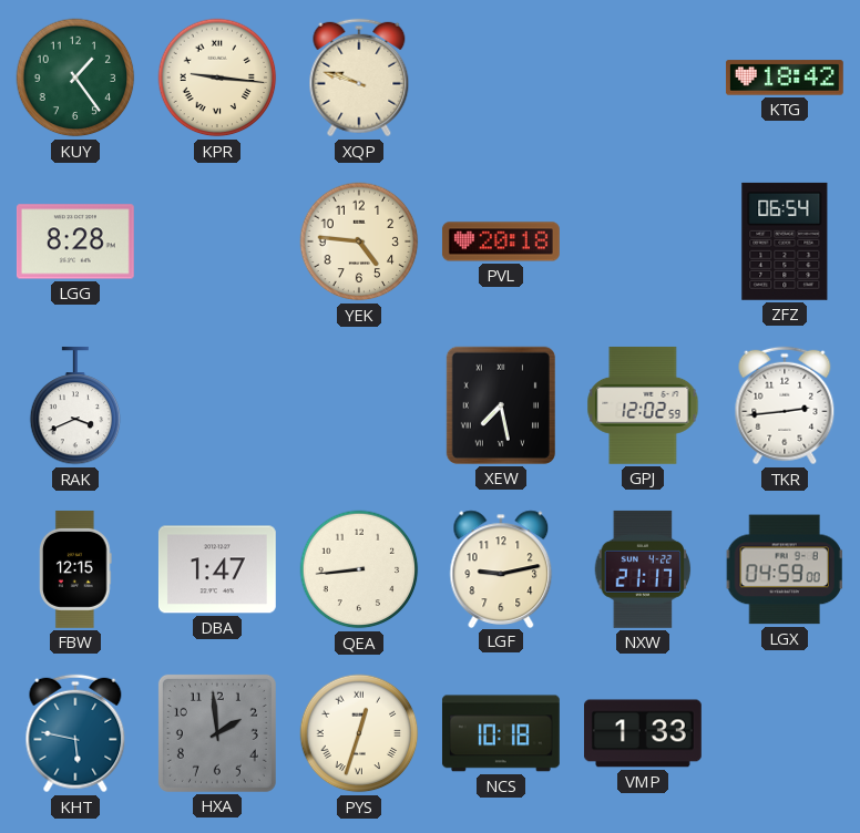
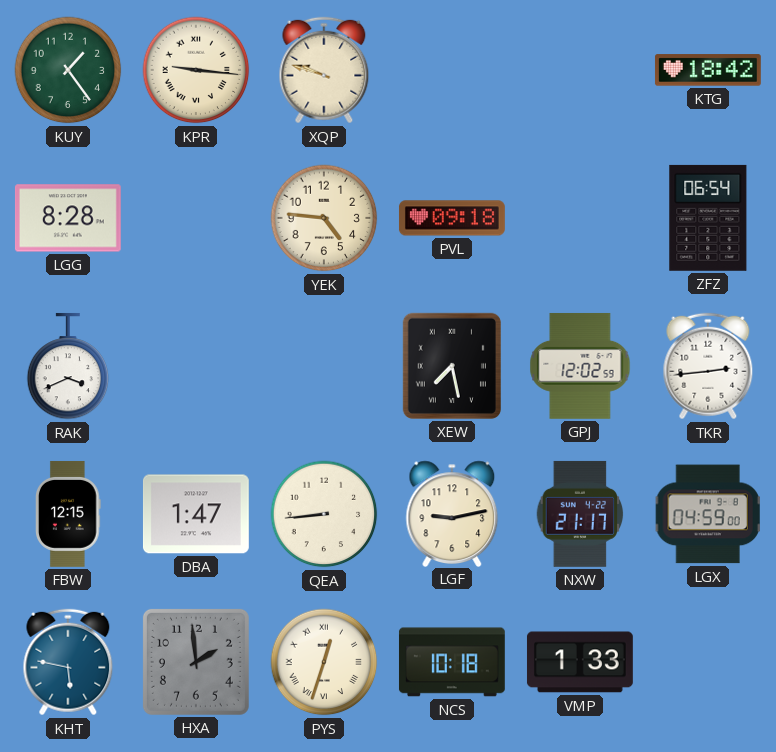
PVL: 20:18 -> 09:18 (452, 218)
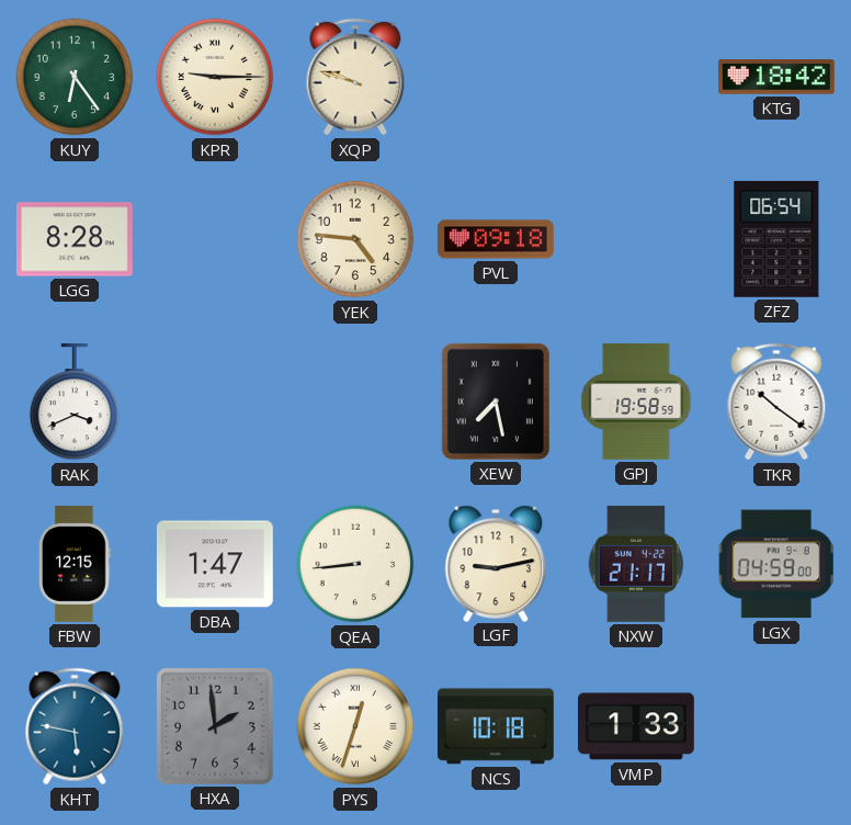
KUY: 1:24 -> 6:24 (75, 77)
KPR: 9:16 -> 9:15 (215, 77)
GPJ: 12:02 -> 19:58 (636, 402)
TKR: 2:44 -> 10:21 (776, 402)
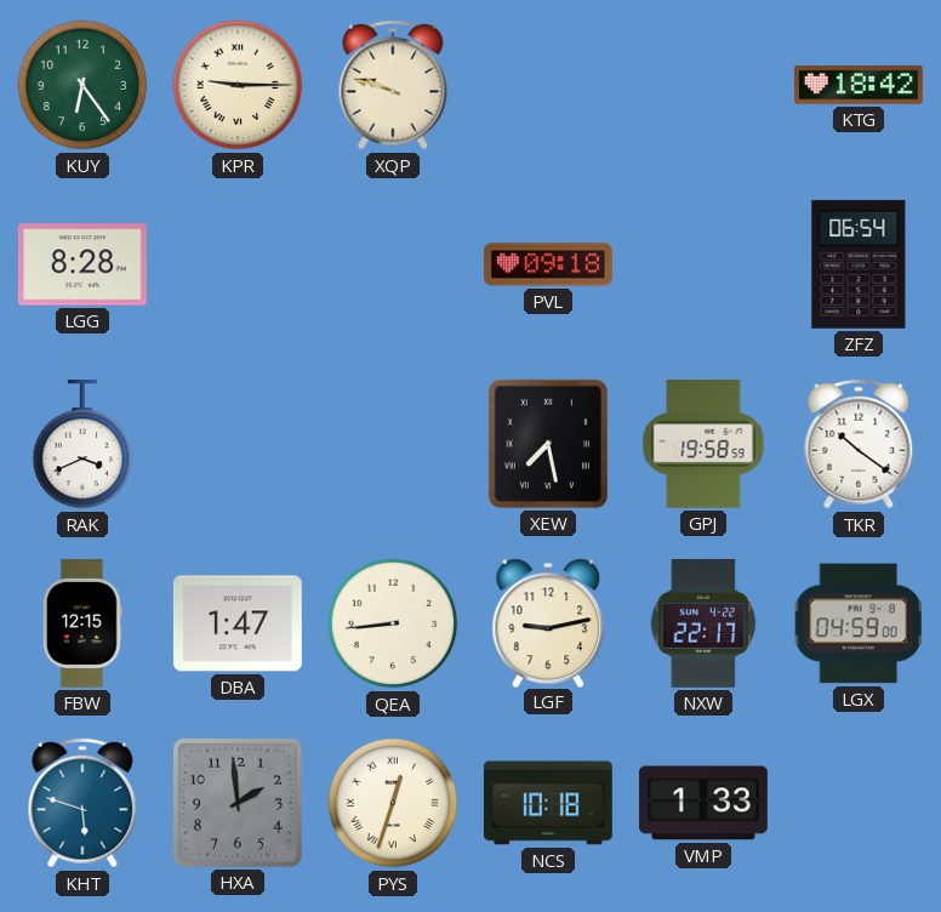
YEK: 4:46 -> none (355, 239)
NXW: 21:17 -> 22:17 (703, 623)
KHT: 5:47 -> 5:48 (82, 803)
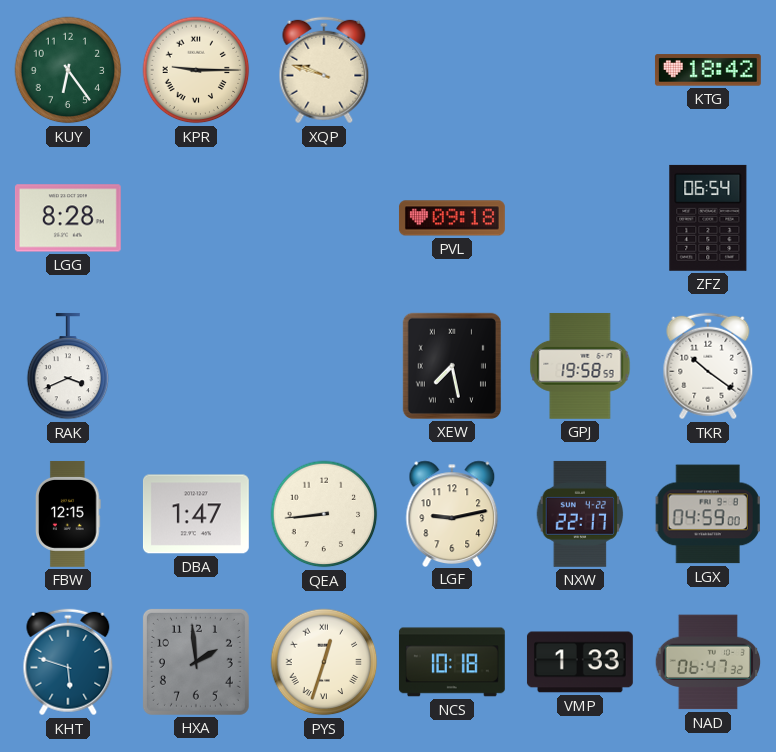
NAD: none -> 06:47 (708, 662)
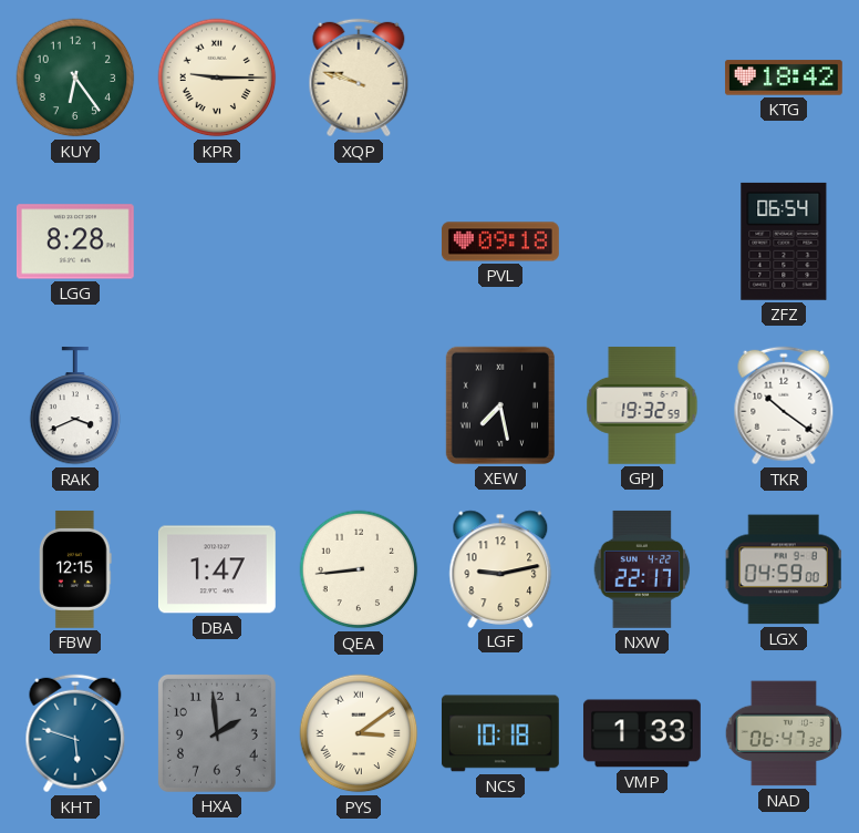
GPJ: 19:58 -> 19:32 (642, 405)
PYS: 12:33 -> 3:09 (359, 733)
